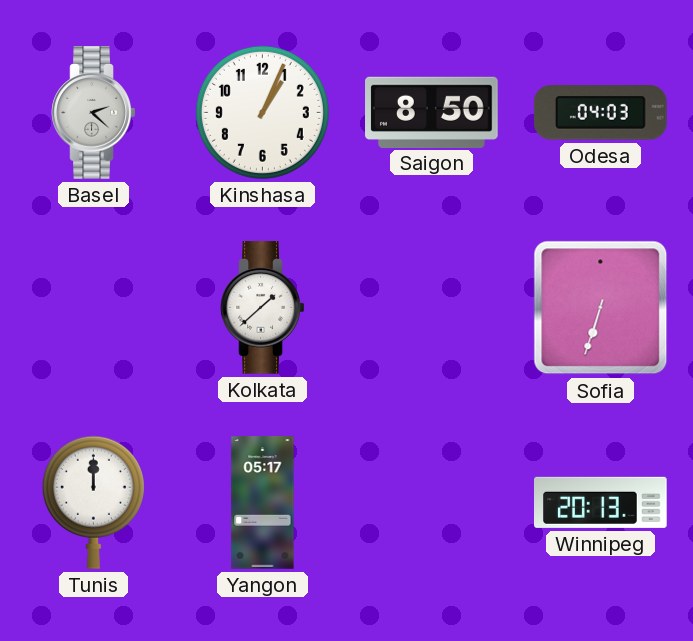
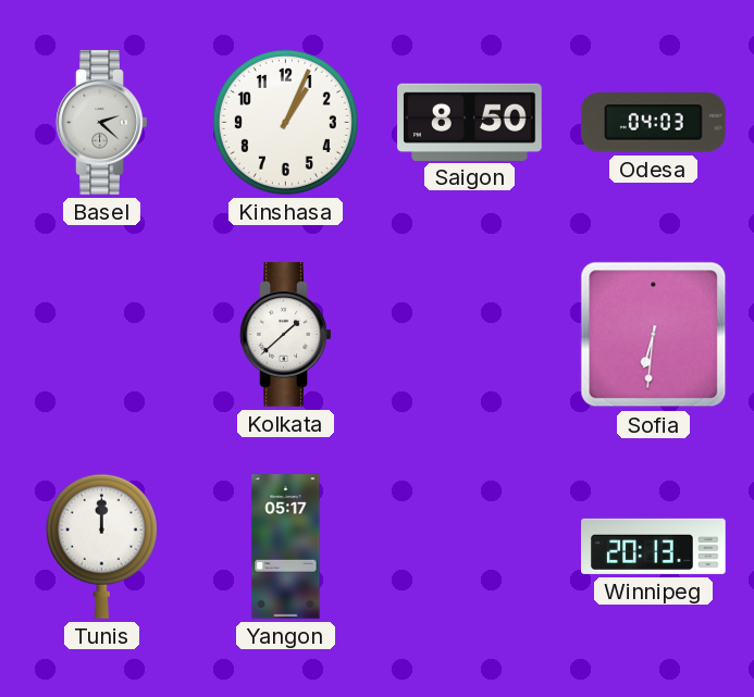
Sofia: 6:33 -> 6:31 (654, 335)
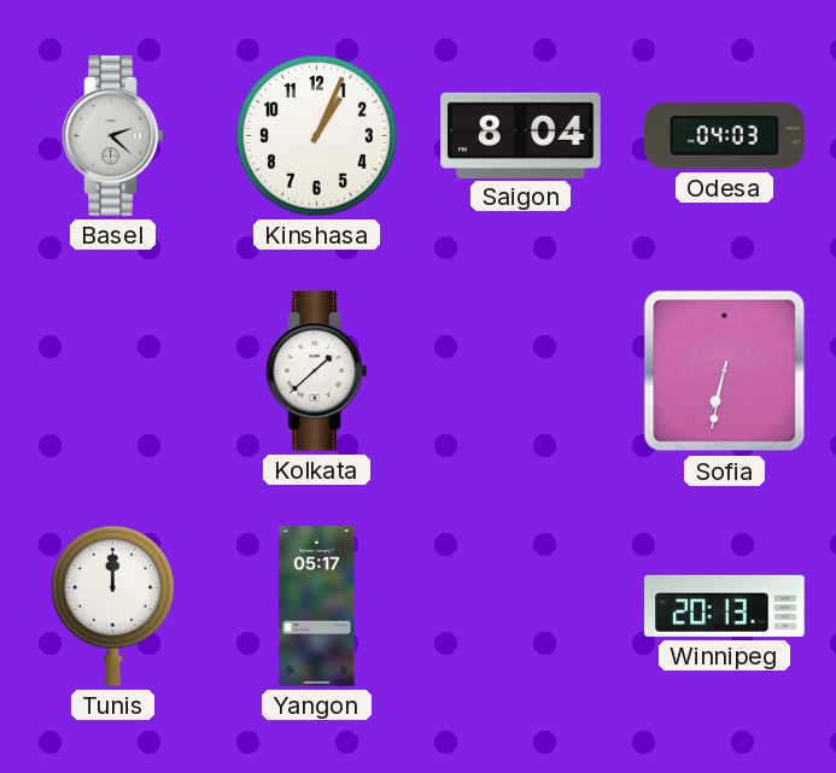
Saigon: 8:50 -> 8:04 (521, 135)
Sofia: 6:31 -> 6:32 (725, 371)
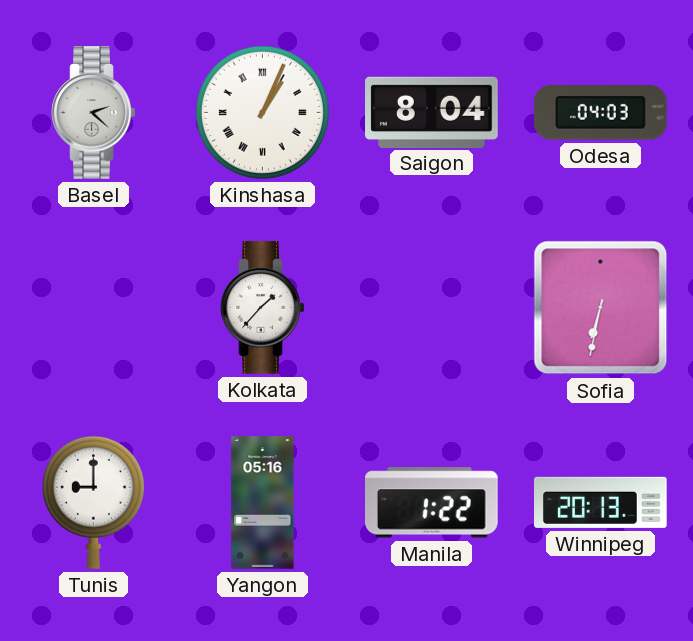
Kinshasa numerals: Arabic -> Roman (262, 112)
Kolkata: 1:38 -> 1:37 (263, 308)
Tunis: 12:00 -> 9:00 (93, 502)
Yangon: 05:17 -> 05:16 (263, 503)
Manila: none -> 1:22 (432, 503)
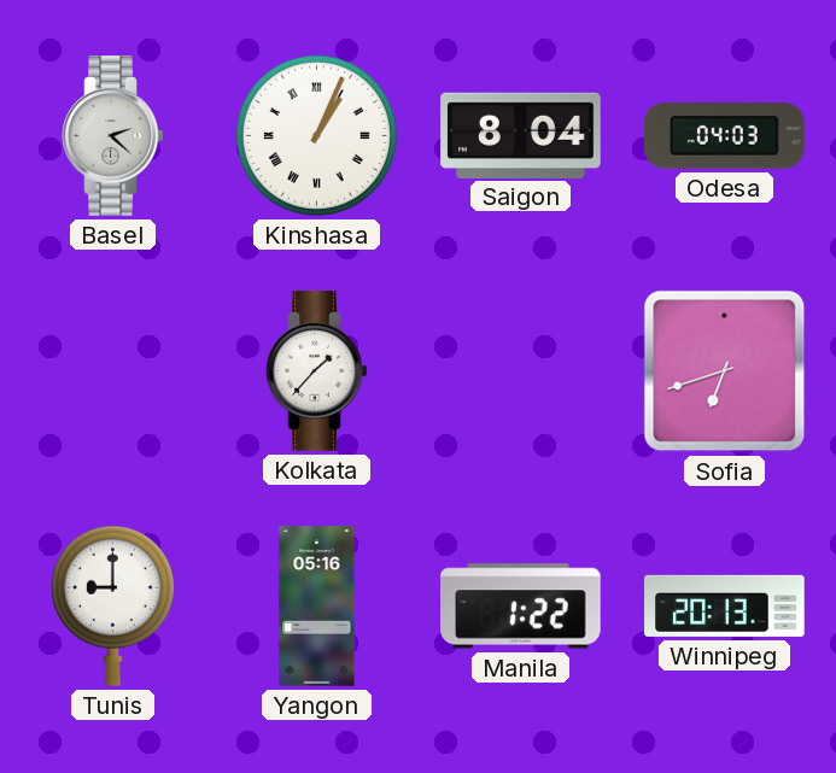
Sofia: 6:32 -> 6:42 (725, 371)
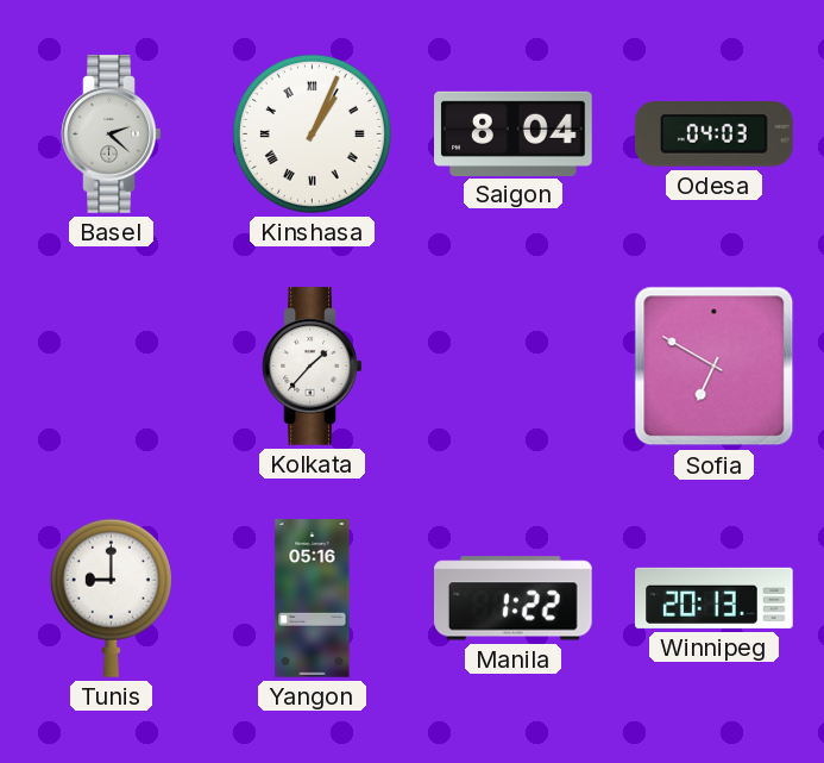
Sofia: 6:42 -> 6:50 (715, 367)
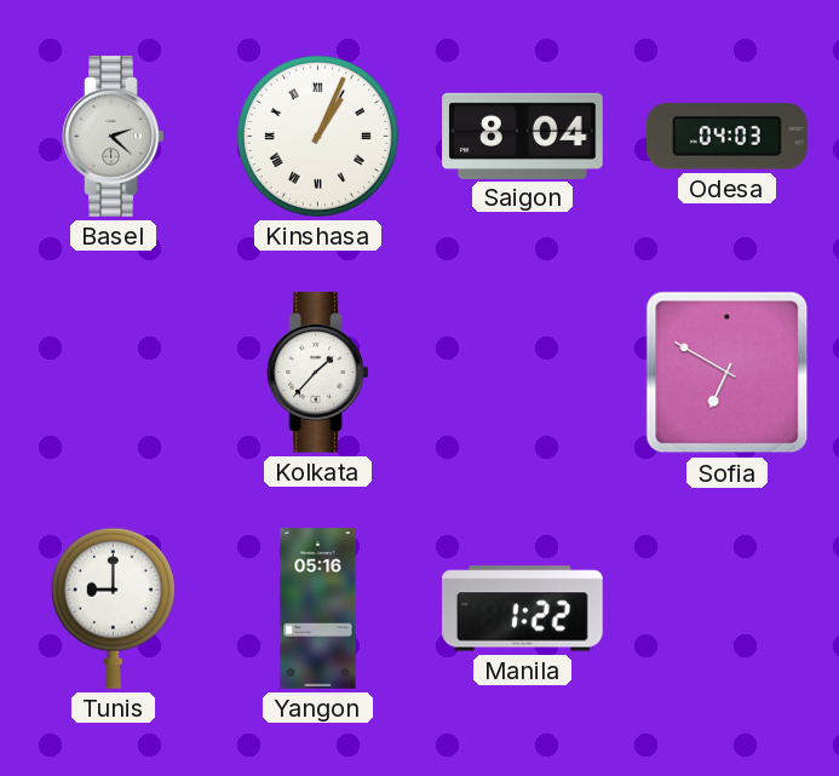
Winnipeg: 20:13 -> none (715, 598)
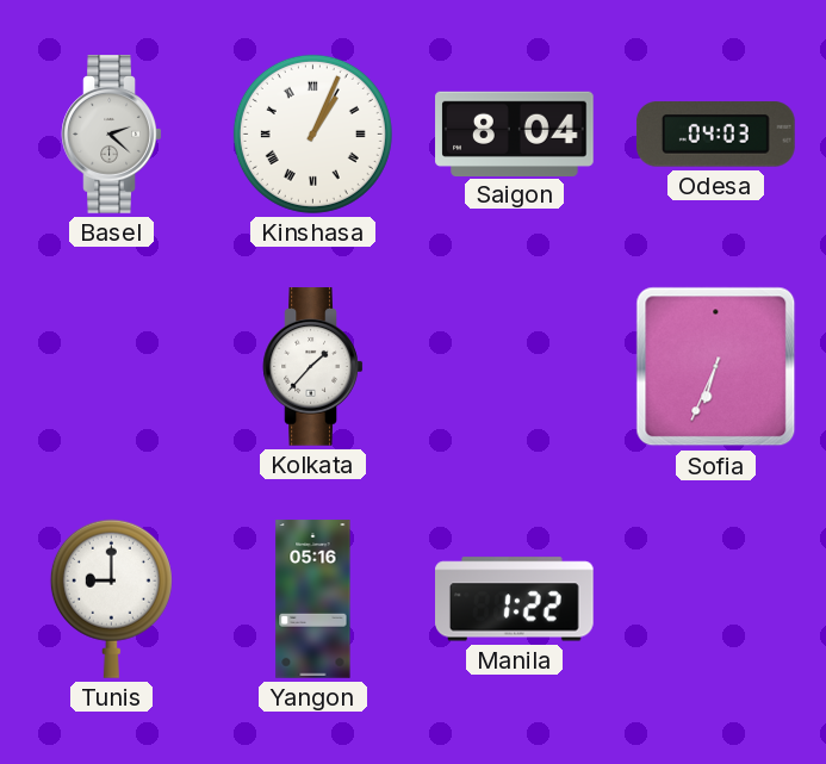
Sofia: 6:50 -> 6:34 (716, 367)
